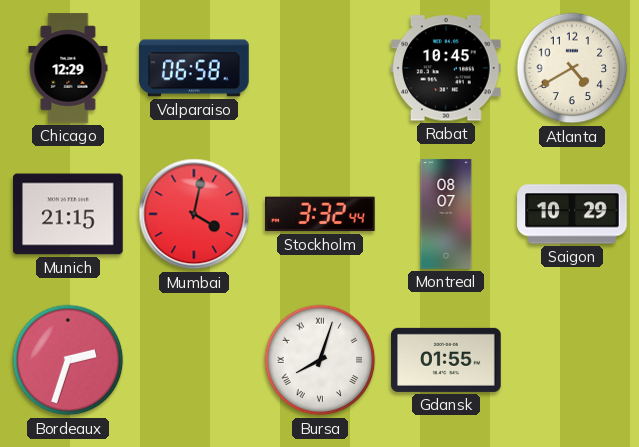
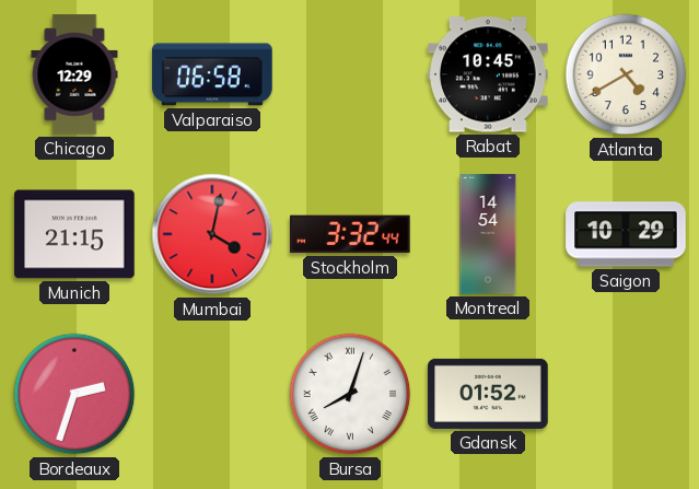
Montreal: 08:07 -> 14:54 (488, 234)
Gdansk: 01:55 -> 01:52 (488, 394)
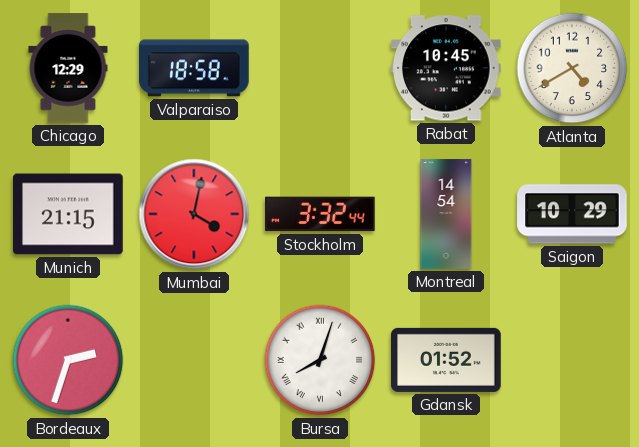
Valparaiso: 06:58 -> 18:58 (194, 68)
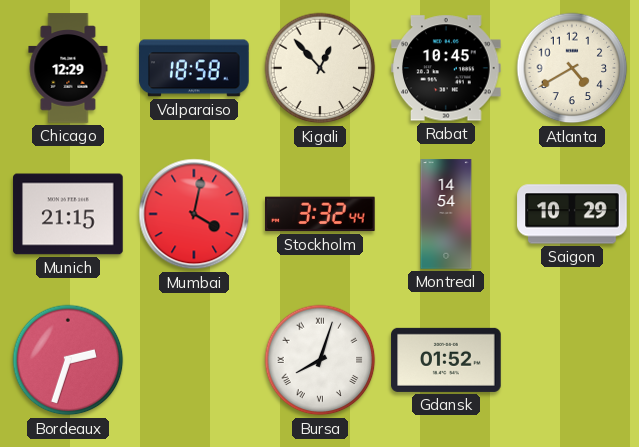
Kigali: none -> 12:53 (320, 68)
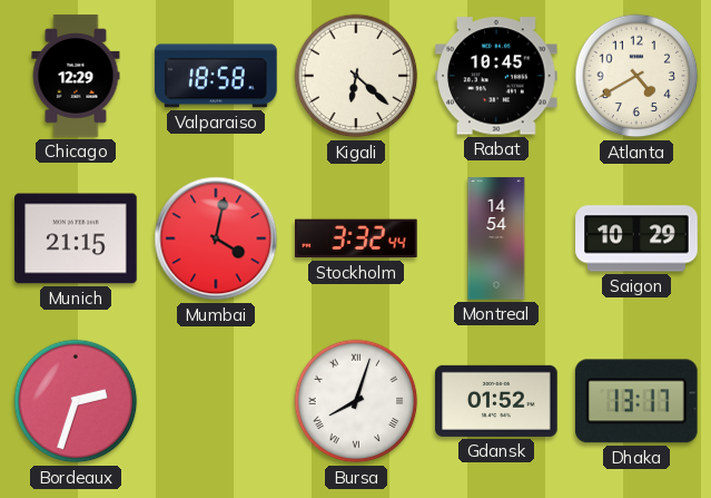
Kigali: 12:53 -> 6:22 (356, 76)
Dhaka: none -> 13:17 (636, 401)
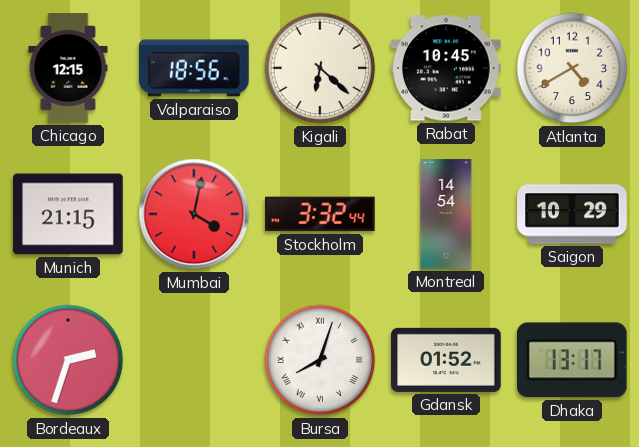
Chicago: 12:29 -> 12:15 (68, 68)
Valparaiso: 18:58 -> 18:56 (194, 68)
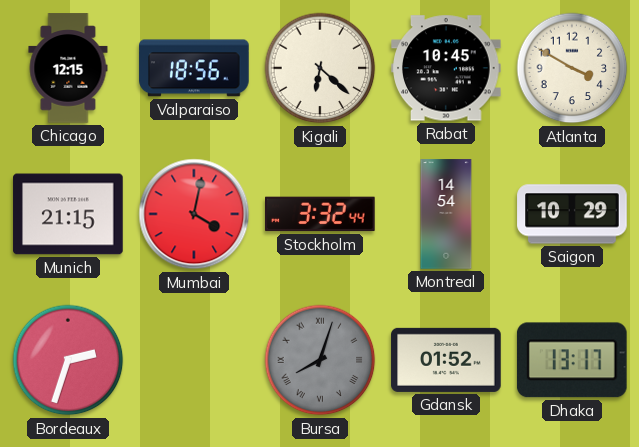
Atlanta: 4:40 -> 3:50 (572, 68)
Bursa dial: white -> grey (320, 360)
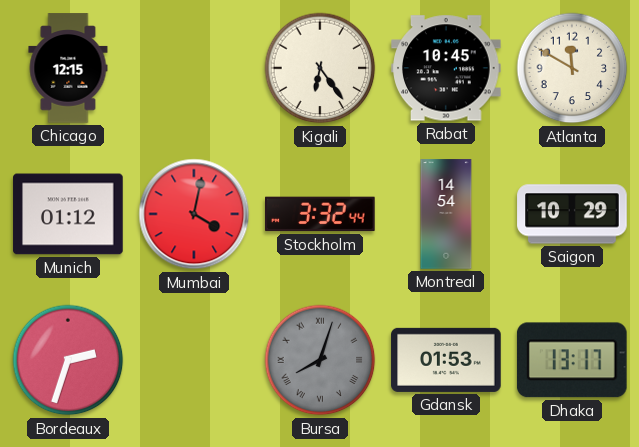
Valparaiso: 18:56 -> none (194, 68)
Kigali: 6:22 -> 6:24 (320, 68)
Atlanta: 3:50 -> 11:50 (572, 68)
Munich: 21:15 -> 01:12 (68, 214)
Gdansk: 01:52 -> 01:53 (446, 360)
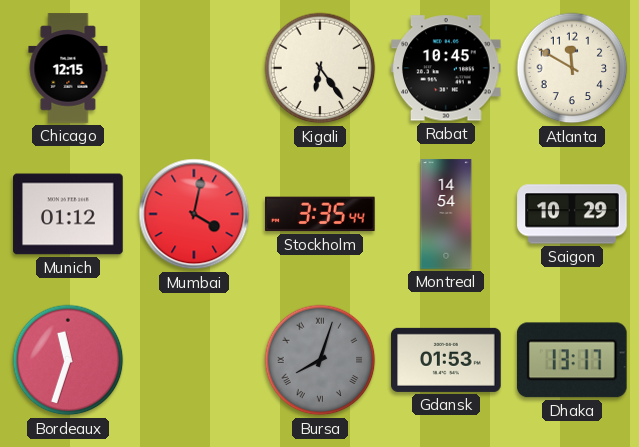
Stockholm: 3:32 -> 3:35 (320, 214)
Bordeaux: 2:33 -> 11:33 (68, 360)
